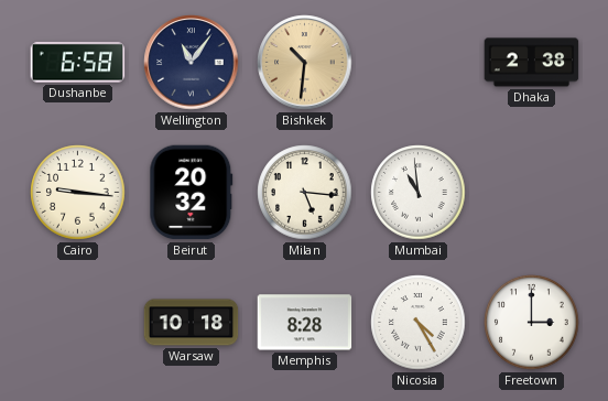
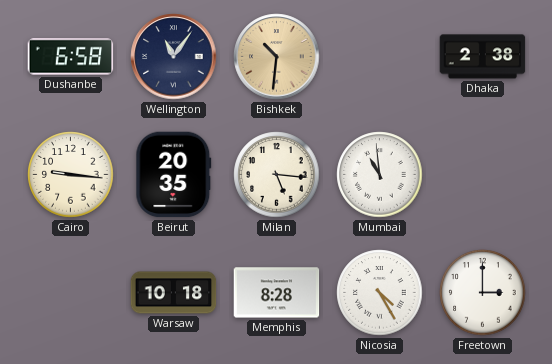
Beirut: 20:32 -> 20:35 (174, 175)
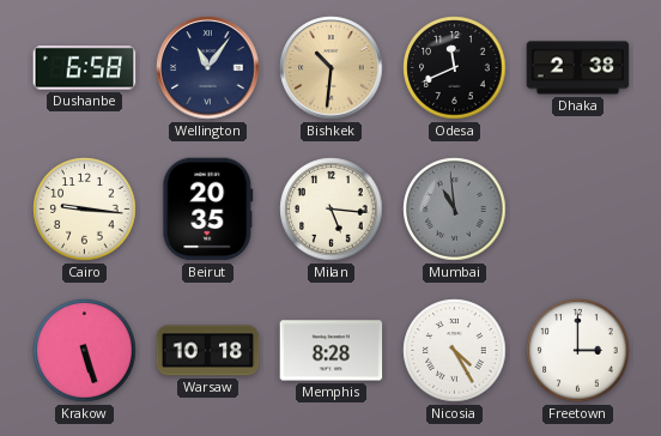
Odesa: none -> 11:41 (455, 68)
Mumbai dial: white -> grey (455, 210)
Krakow: none -> 5:27 (85, 351)
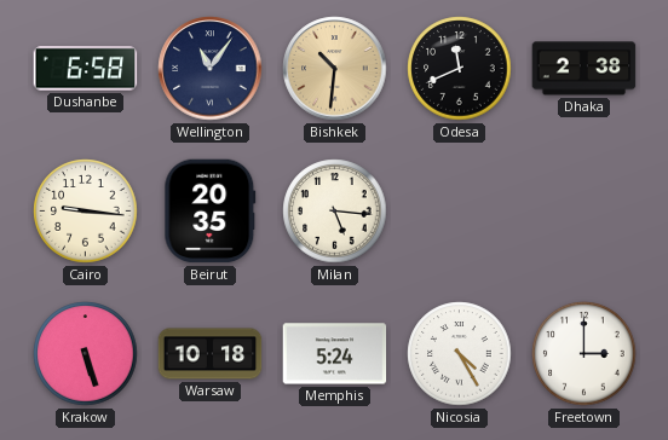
Mumbai: 10:59 -> none (455, 210)
Memphis: 8:28 -> 5:24 (335, 354)
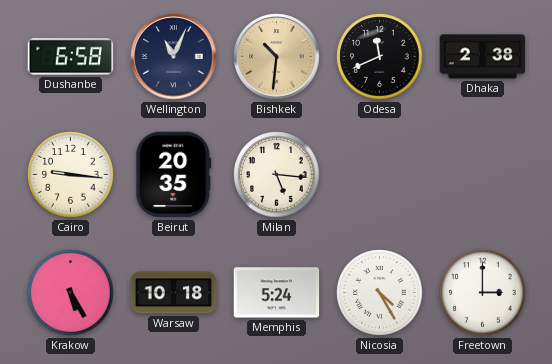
Wellington: 11:06 -> 11:04 (174, 57)
Krakow: 5:27 -> 5:25 (71, 293)
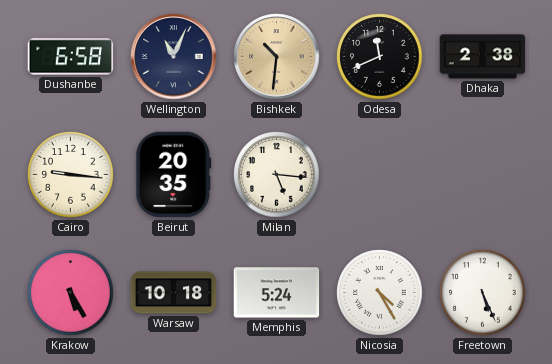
Freetown: 3:00 -> 5:26 (483, 293)
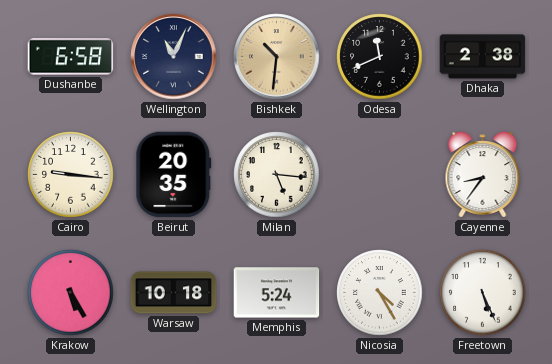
Cayenne: none -> 8:36 (483, 175)
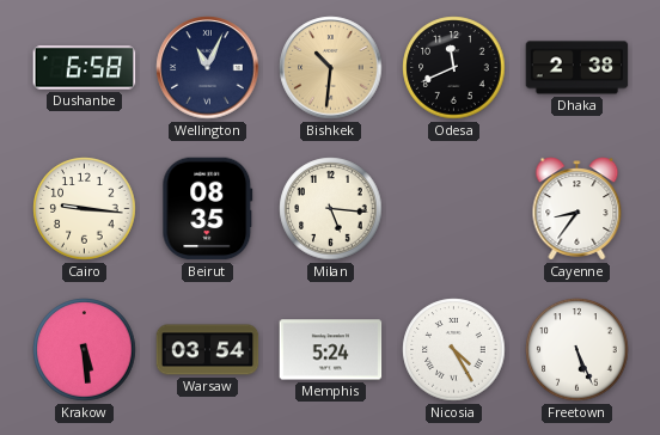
Beirut: 20:35 -> 08:35 (208, 209)
Krakow: 5:25 -> 5:29 (85, 350)
Warsaw: 10:18 -> 03:54 (208, 350)
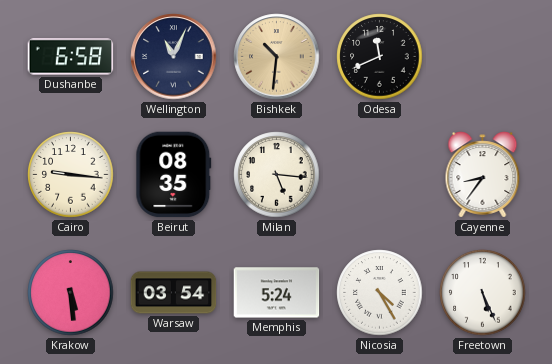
Dhaka: 2:38 -> none (577, 68)
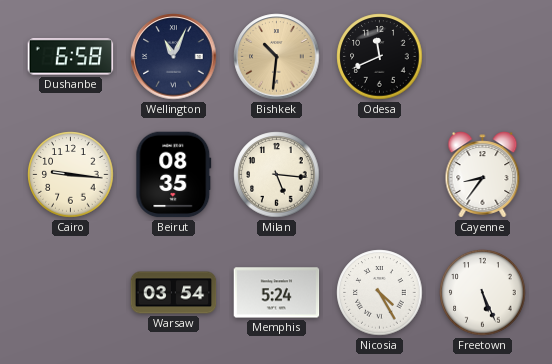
Krakow: 5:29 -> none (71, 293)
